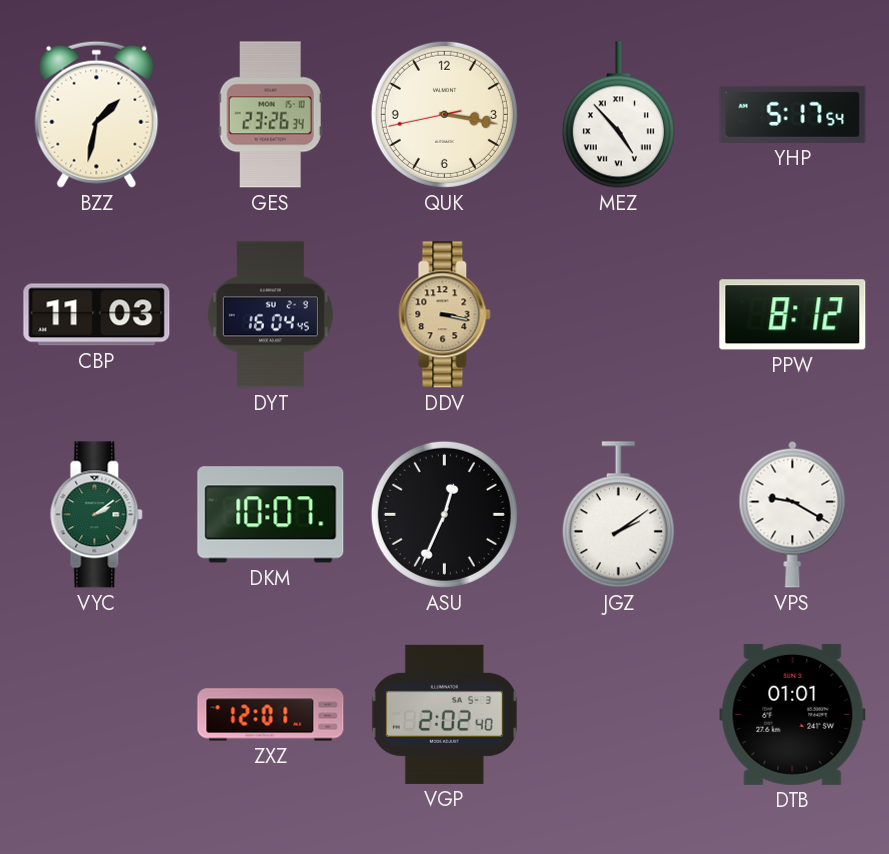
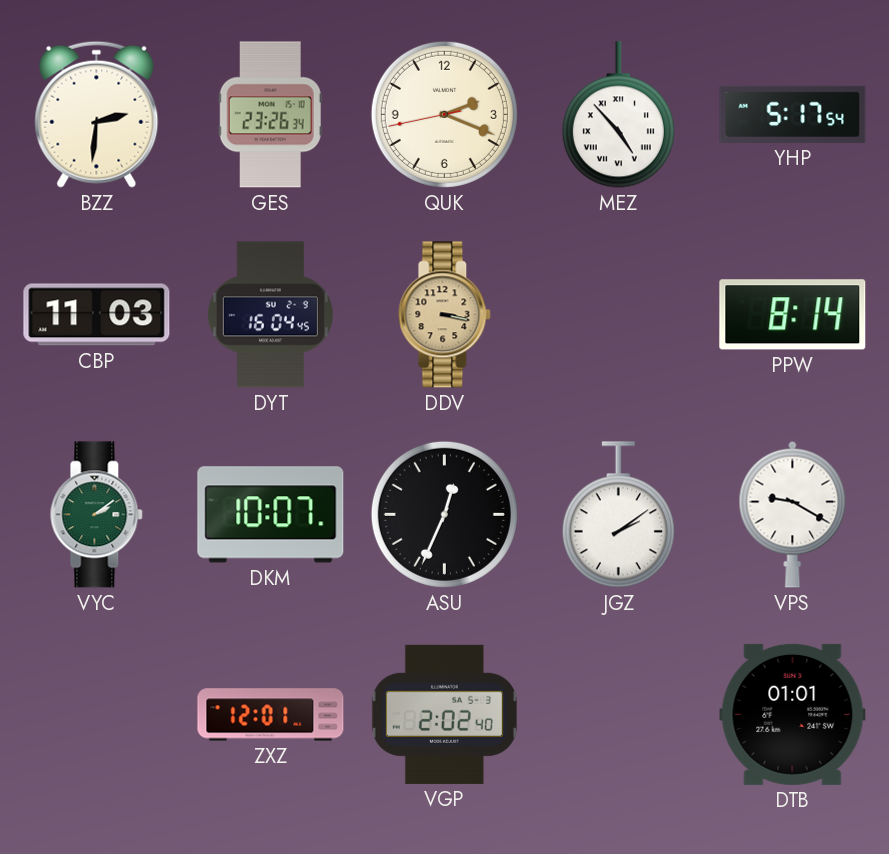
BZZ: 1:32 -> 2:31 (97, 114)
QUK: 3:16 -> 2:18 (444, 114)
PPW: 8:12 -> 8:14 (793, 315)
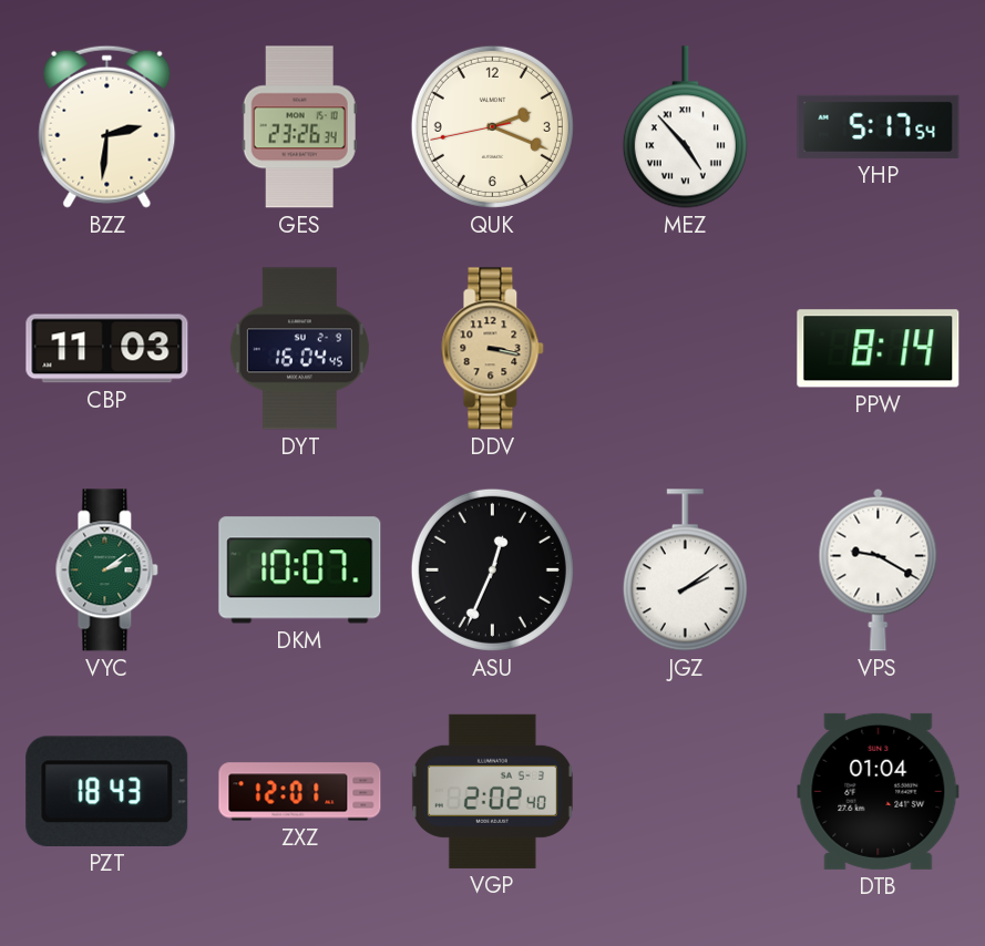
PZT: none -> 18:43 (107, 791)
DTB: 01:01 -> 01:04 (879, 791)
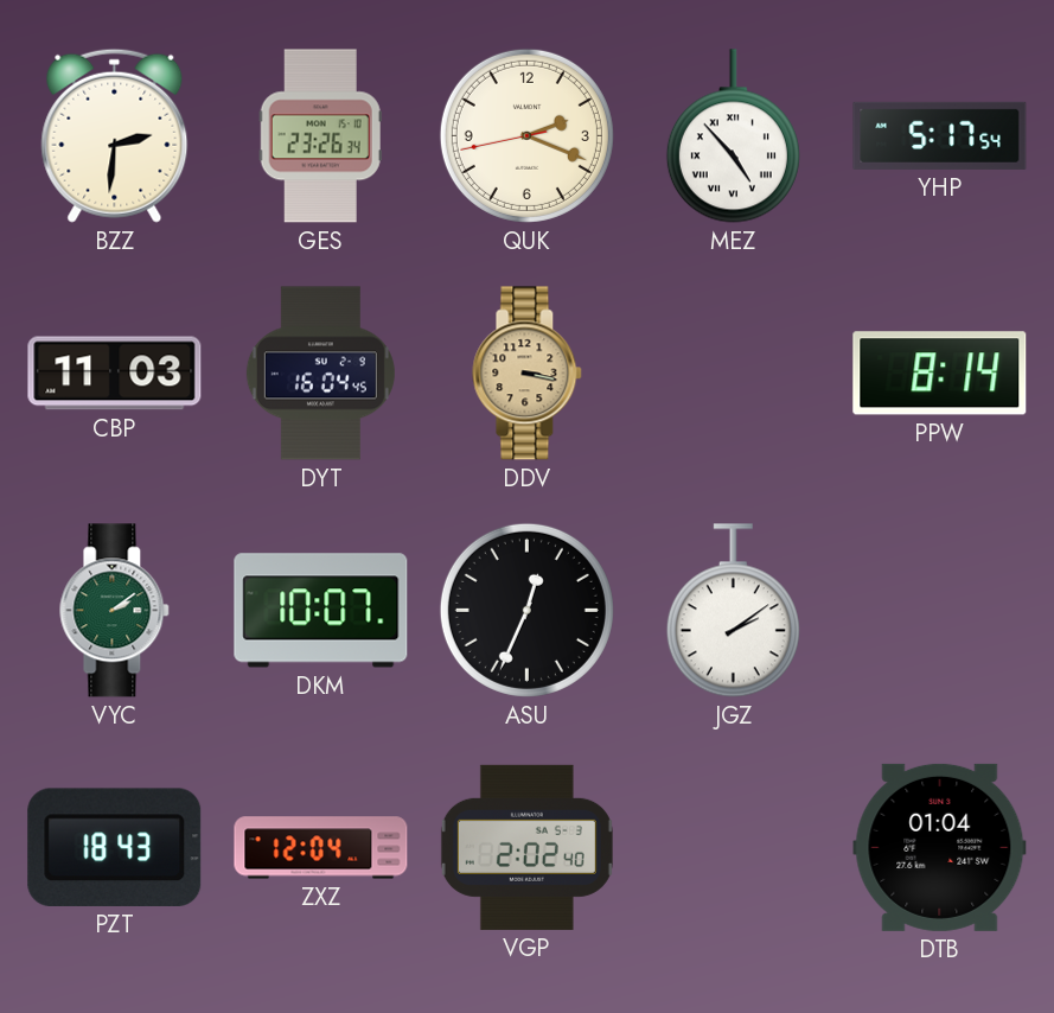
VPS: 9:20 -> none (879, 569)
ZXZ: 12:01 -> 12:04 (321, 848)
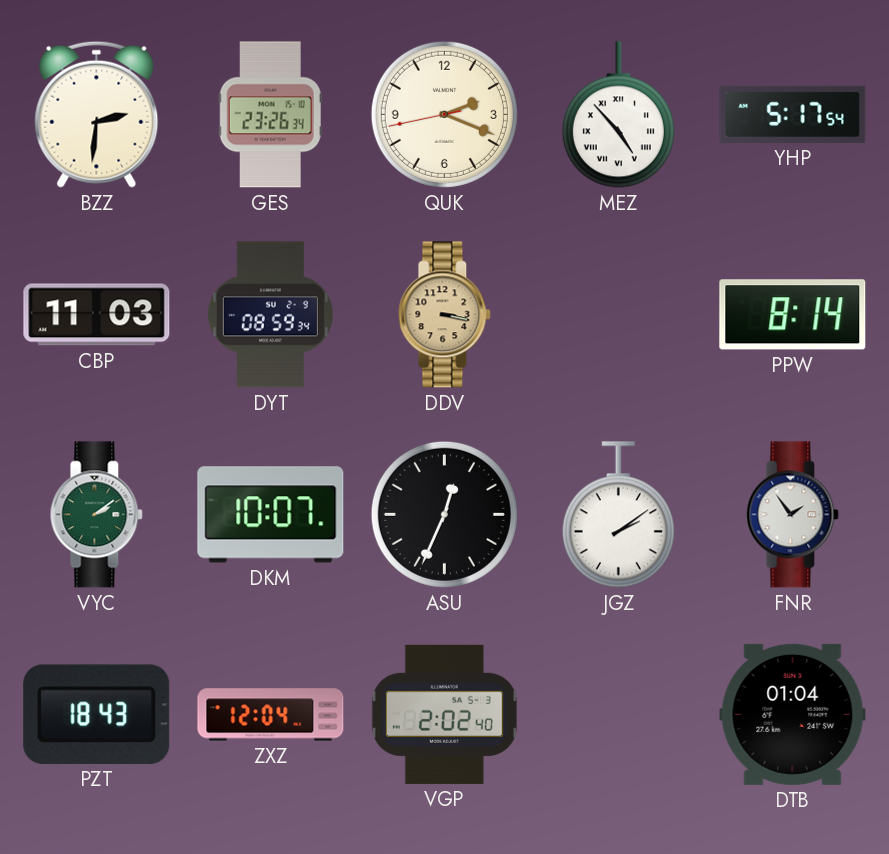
DYT: 16:04 -> 08:59 (270, 315)
FNR: none -> 1:54 (793, 515)
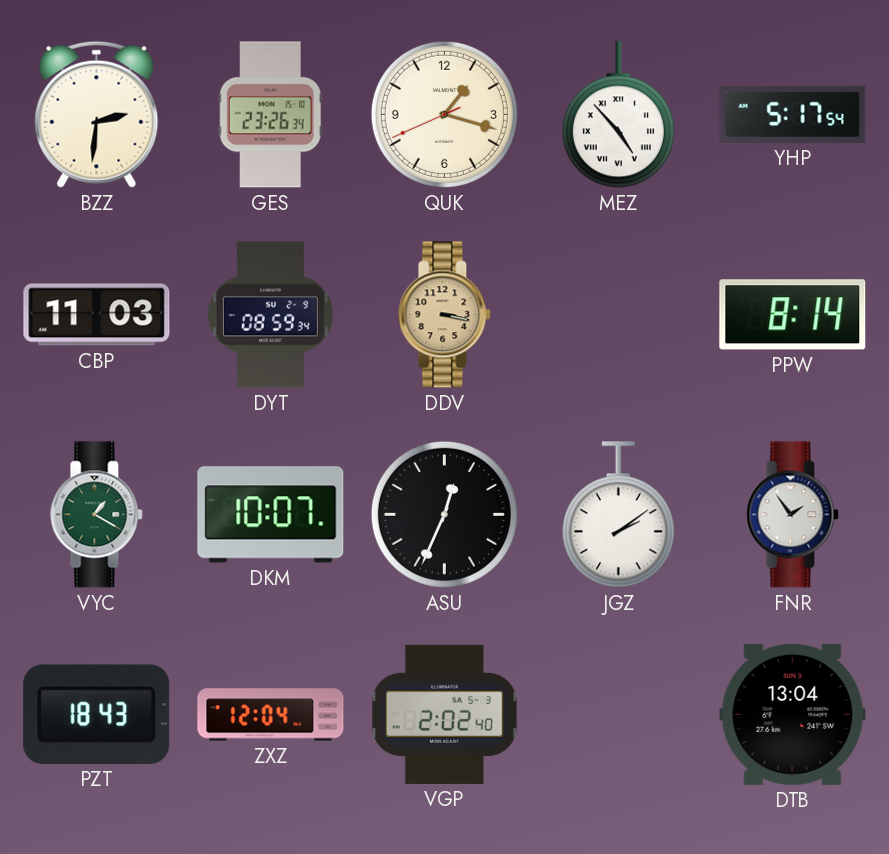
QUK: 2:18 -> 1:17 (444, 114)
VYC: 2:09 -> 1:20 (97, 515)
DTB: 01:04 -> 13:04 (793, 714)
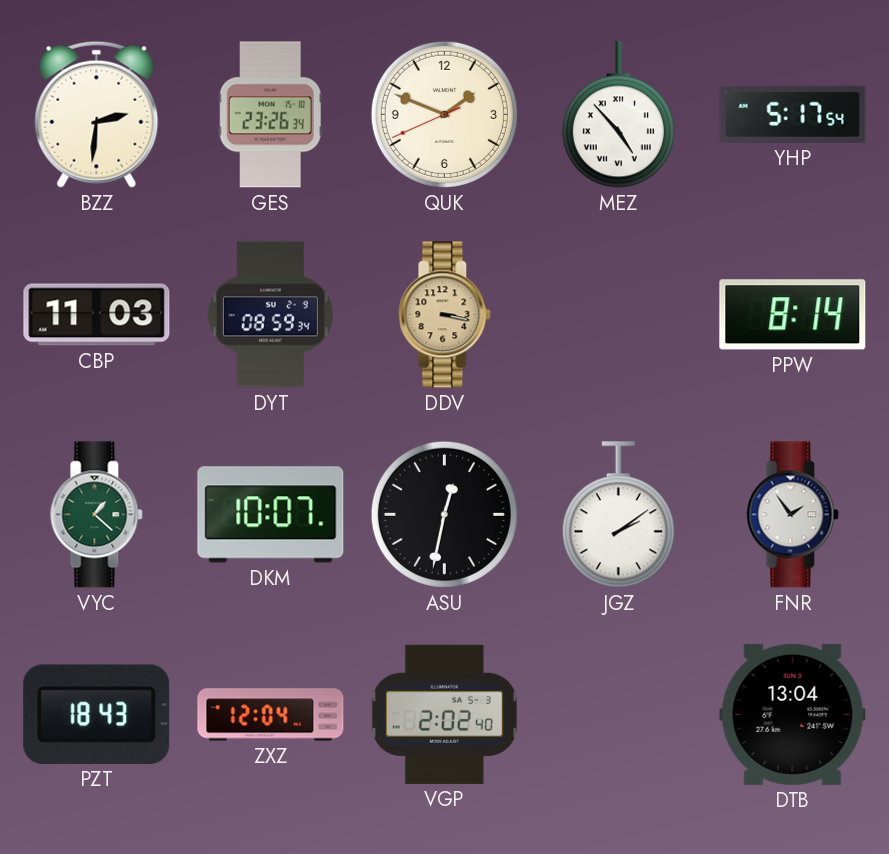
QUK: 1:17 -> 1:48 (444, 114)
VYC: 1:20 -> 1:22 (97, 515)
ASU: 12:34 -> 12:32 (444, 514)
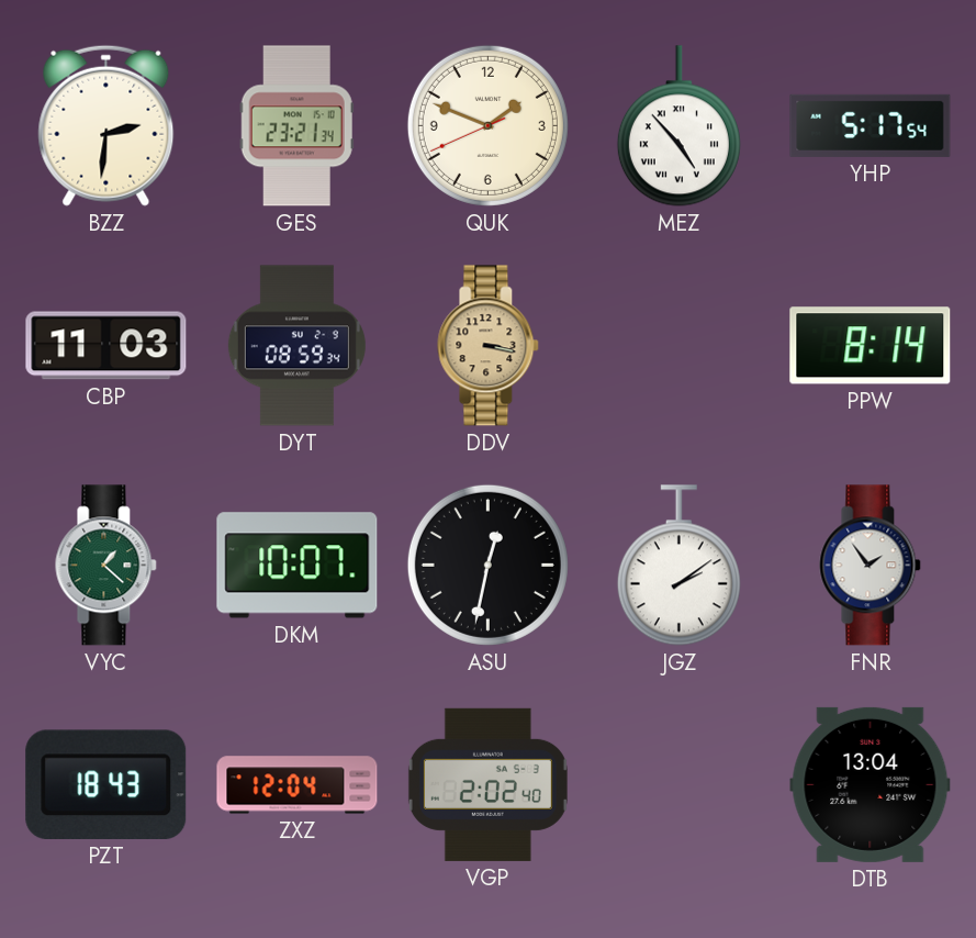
GES: 23:26 -> 23:21 (296, 126)
